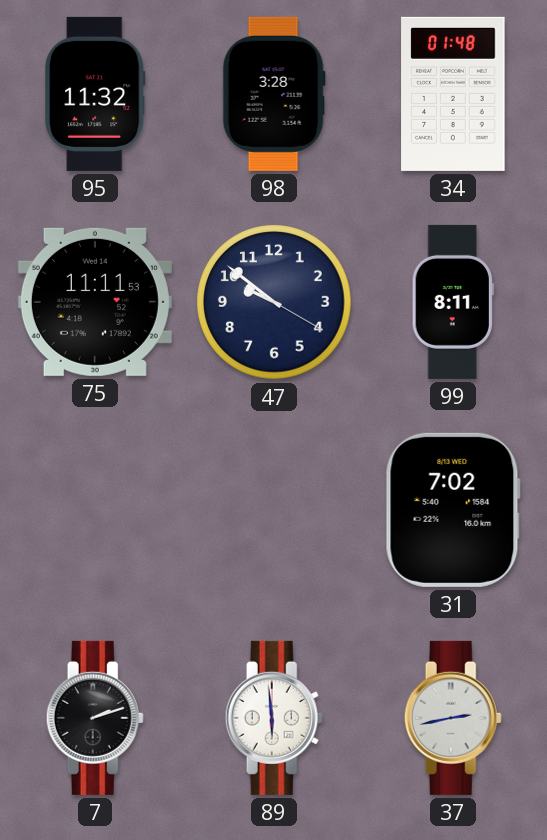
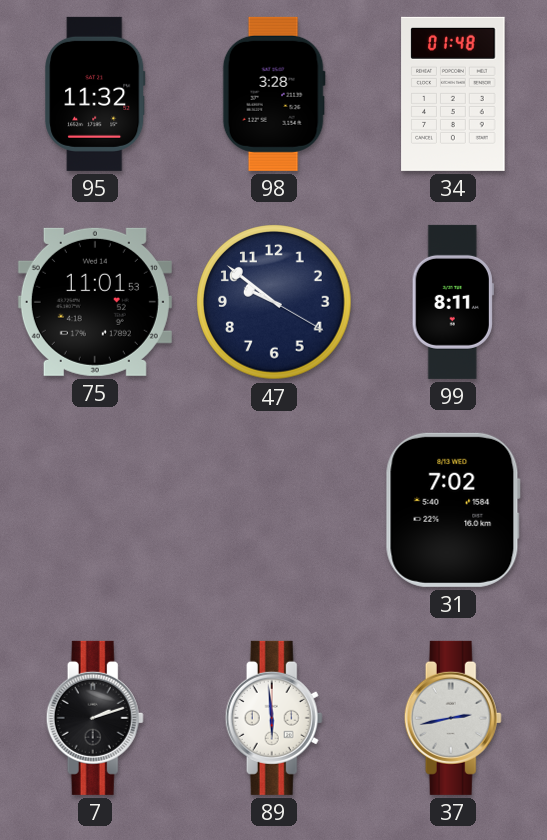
75: 11:11 -> 11:01 (95, 302)
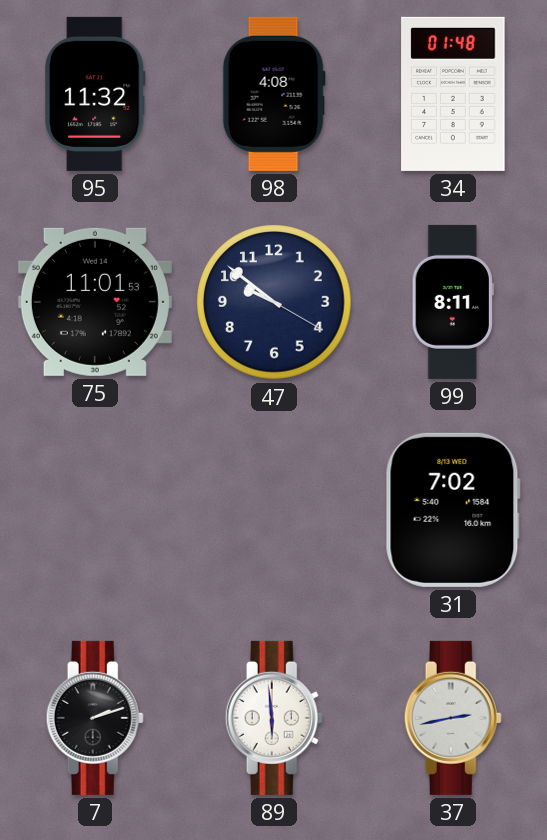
98: 3:28 -> 4:08 (274, 94)
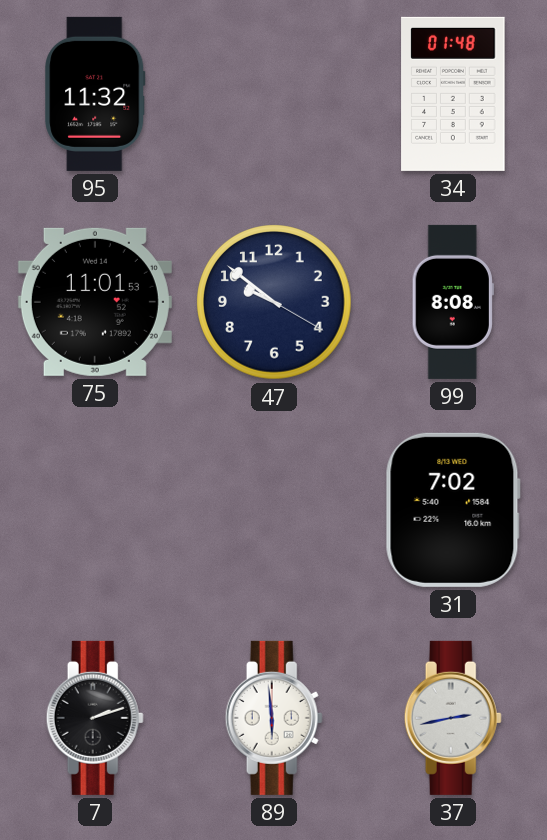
98: 4:08 -> none (274, 94)
99: 8:11 -> 8:08 (453, 302)
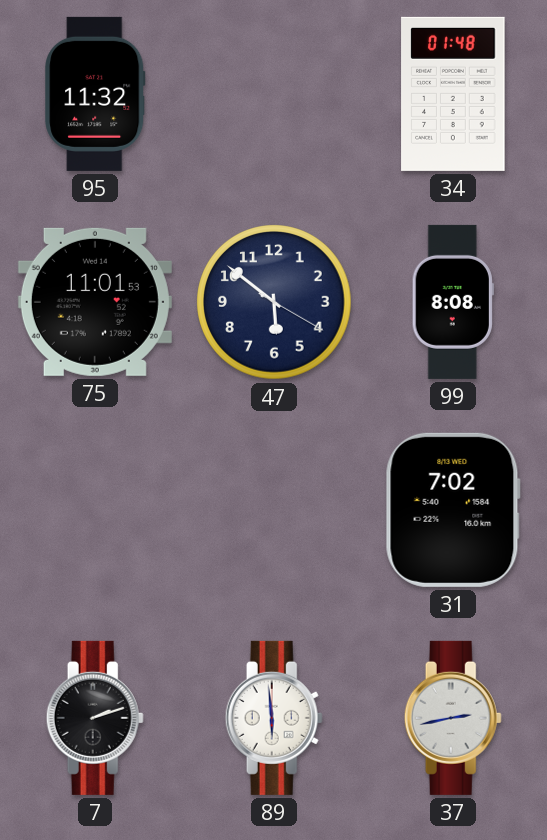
47: 9:51 -> 5:51 (274, 302)
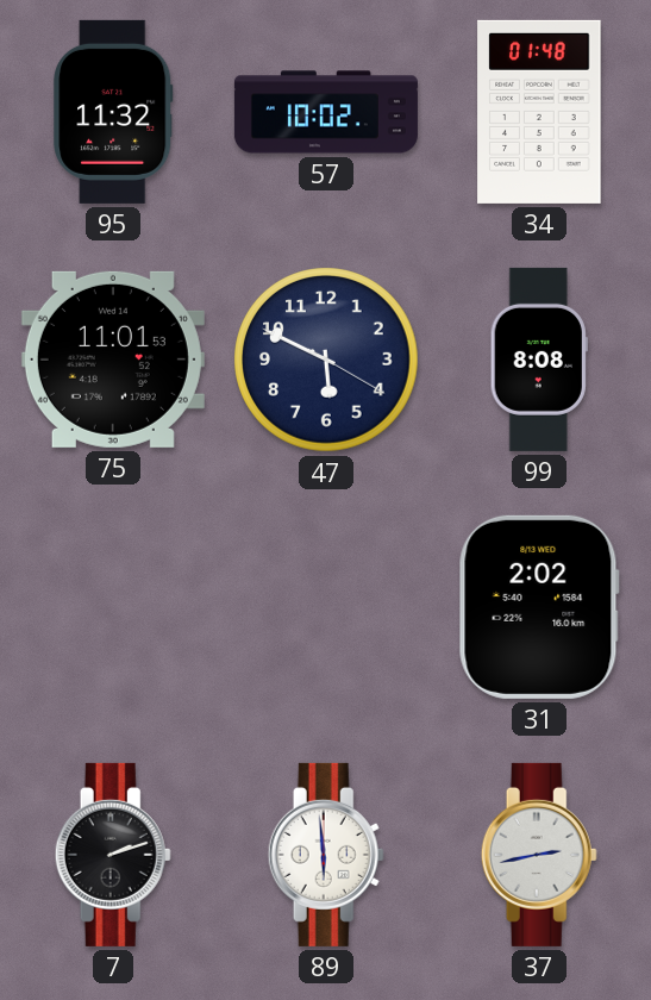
57: none -> 10:02 (326, 112)
47: 5:51 -> 5:49 (326, 360)
31: 7:02 -> 2:02 (539, 607)
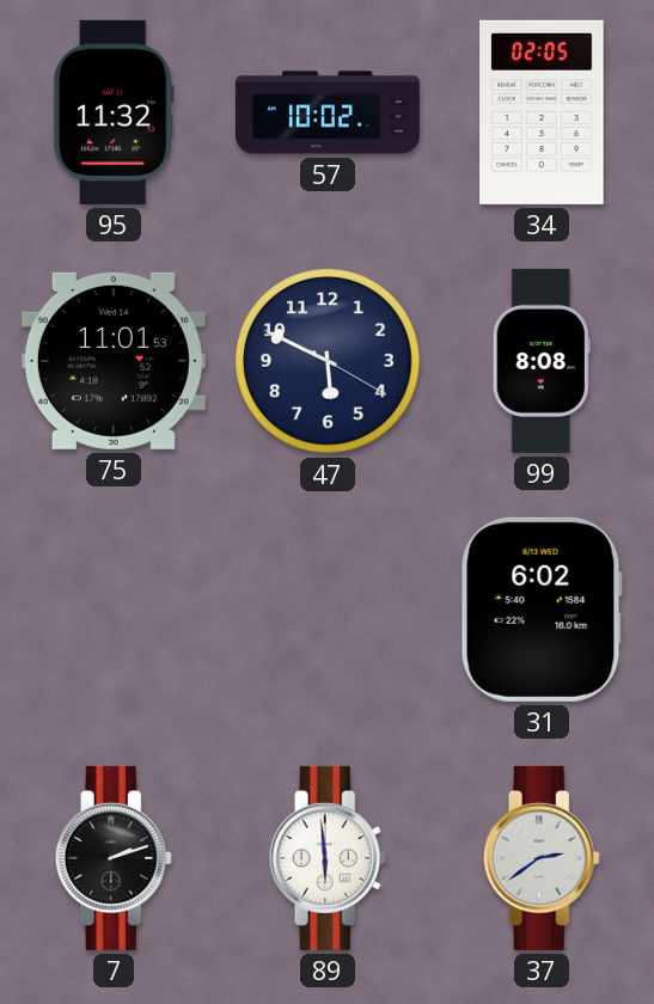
34: 01:48 -> 02:05 (542, 112)
31: 2:02 -> 6:02 (542, 610)
37: 2:43 -> 2:39 (542, 858)
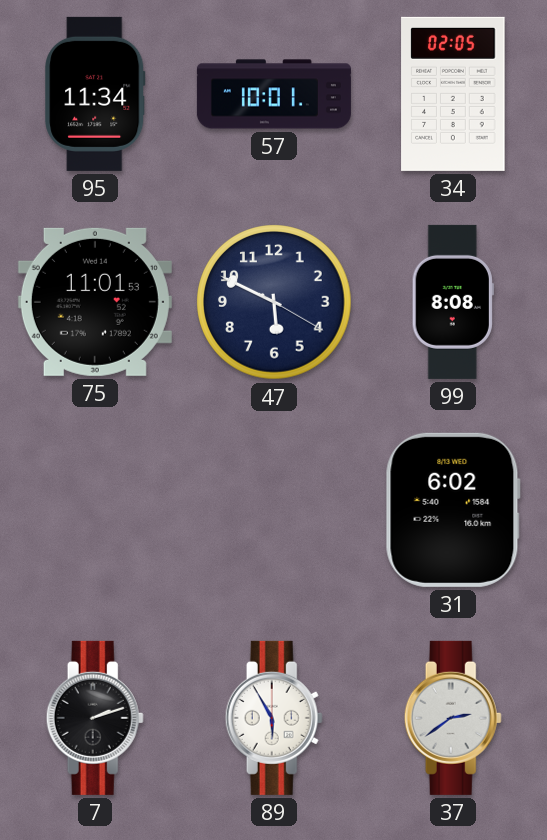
95: 11:32 -> 11:34 (95, 94)
57: 10:02 -> 10:01 (274, 94)
89: 5:59 -> 5:55 (274, 718)
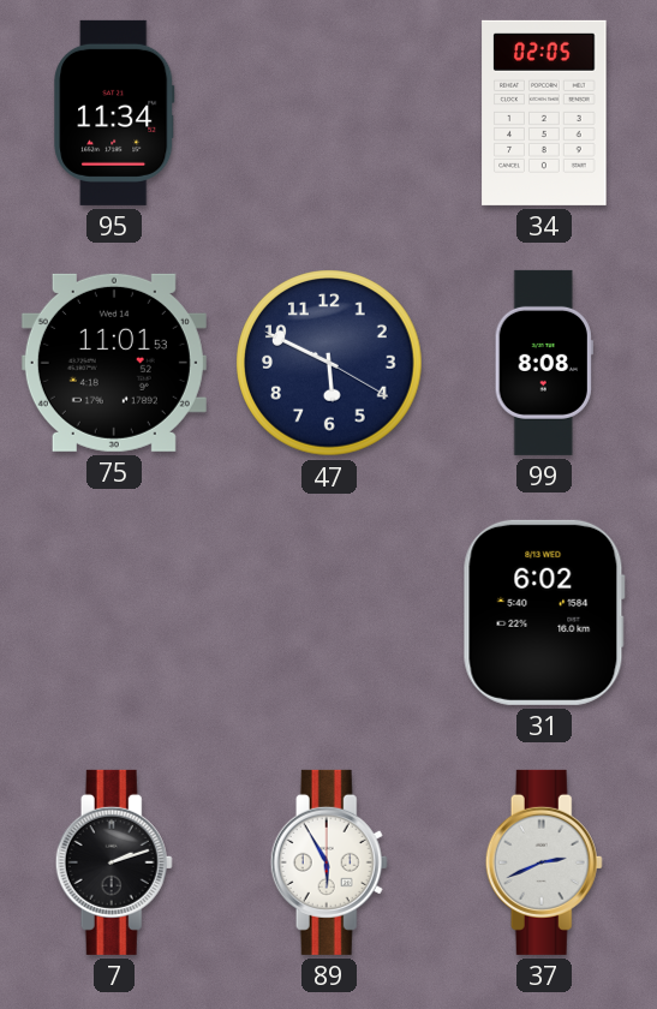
57: 10:01 -> none (274, 94)
37: 2:39 -> 2:41 (544, 862)
